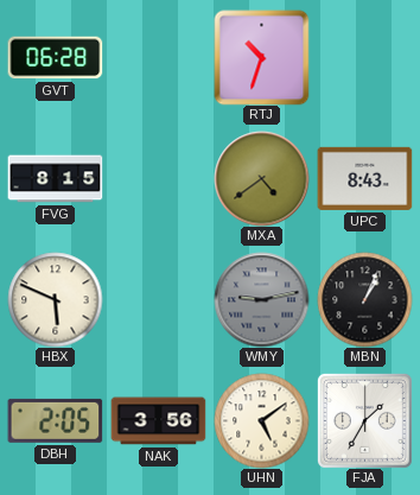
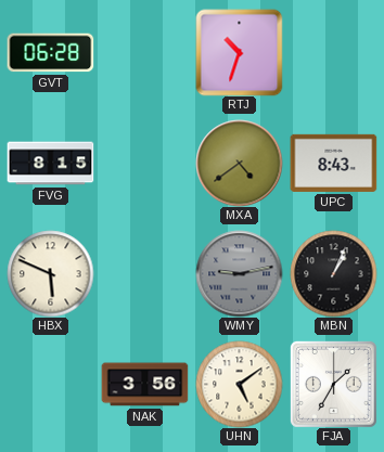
DBH: 2:05 -> none (55, 420)
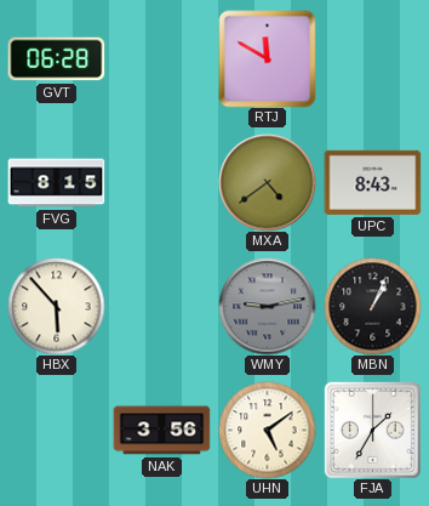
RTJ: 10:33 -> 11:50 (267, 58)
HBX: 5:49 -> 5:53 (56, 306)
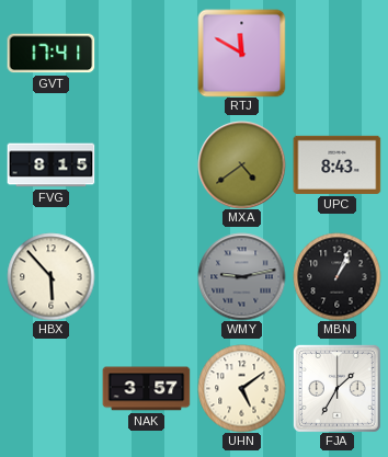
GVT: 06:28 -> 17:41 (50, 54)
NAK: 3:56 -> 3:57 (146, 389)
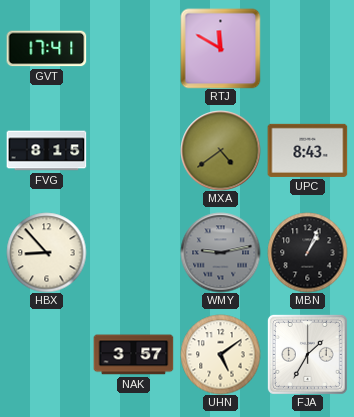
HBX: 5:53 -> 8:53 (46, 252)
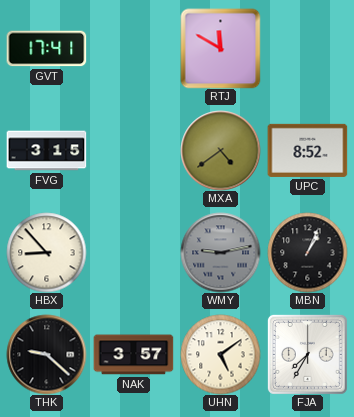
FVG: 8:15 -> 3:15 (46, 151)
UPC: 8:43 -> 8:52 (307, 150)
THK: none -> 9:22 (46, 354)
FJA: 1:35 -> 7:35 (307, 354)
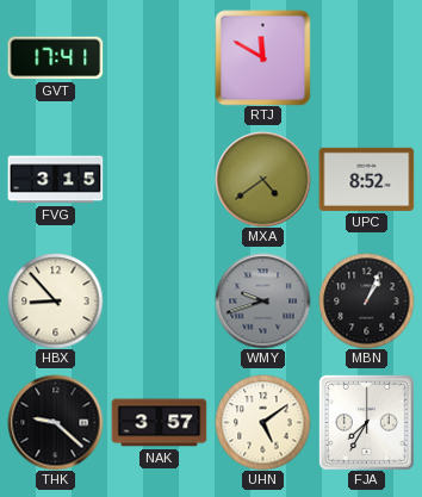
WMY: 9:13 -> 9:42 (262, 300)
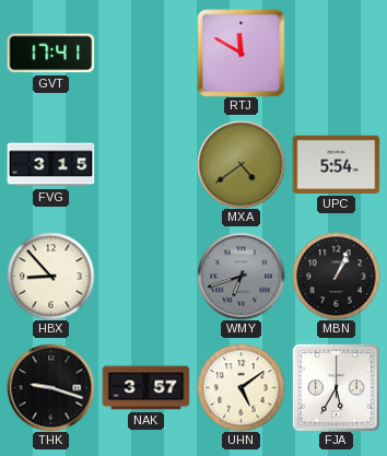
UPC: 8:52 -> 5:54 (336, 164)
WMY: 9:42 -> 6:42 (241, 276)
THK: 9:22 -> 9:18 (50, 387)
FJA: 7:35 -> 5:35 (336, 387)
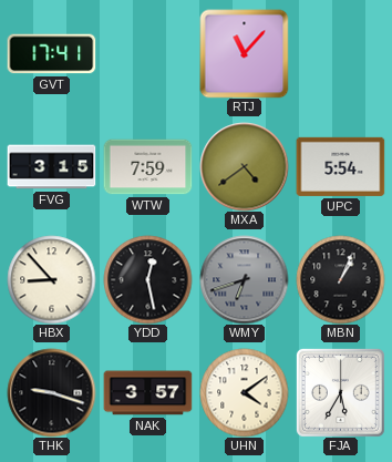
RTJ: 11:50 -> 11:07 (244, 53)
WTW: none -> 7:59 (147, 167)
YDD: none -> 12:28 (147, 279)
UHN: 5:09 -> 4:09 (244, 392)
